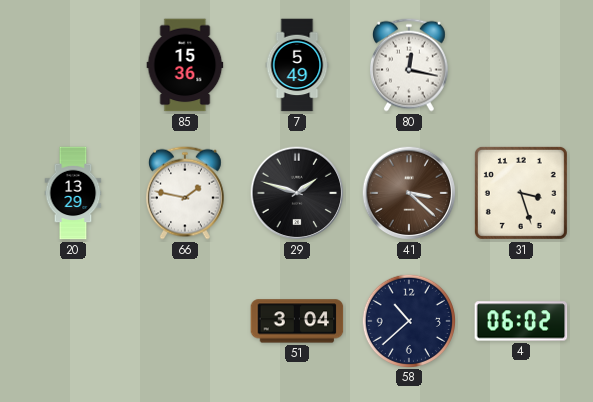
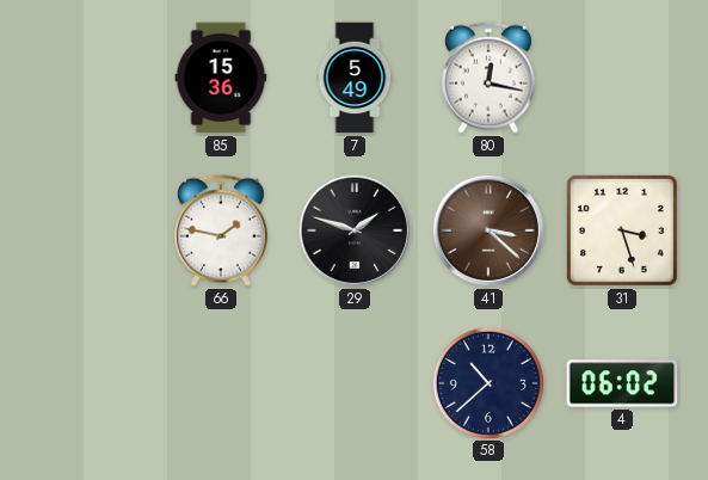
20: 13:29 -> none (73, 193)
51: 3:04 -> none (297, 321)
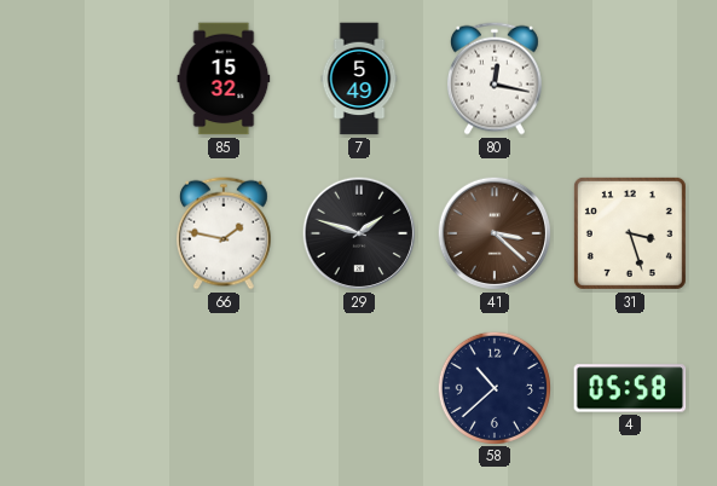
85: 15:36 -> 15:32 (224, 79)
4: 06:02 -> 05:58 (630, 388)
